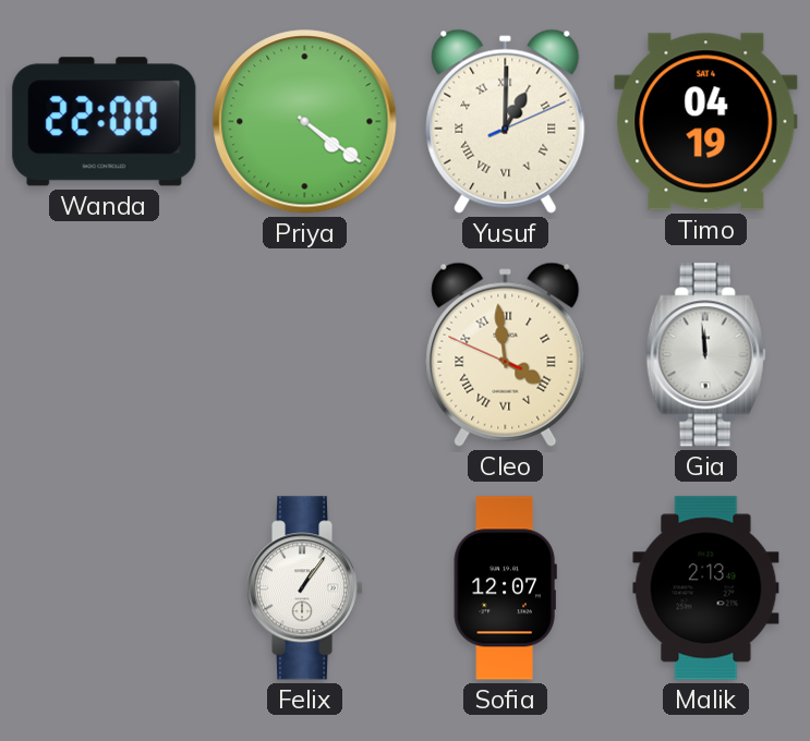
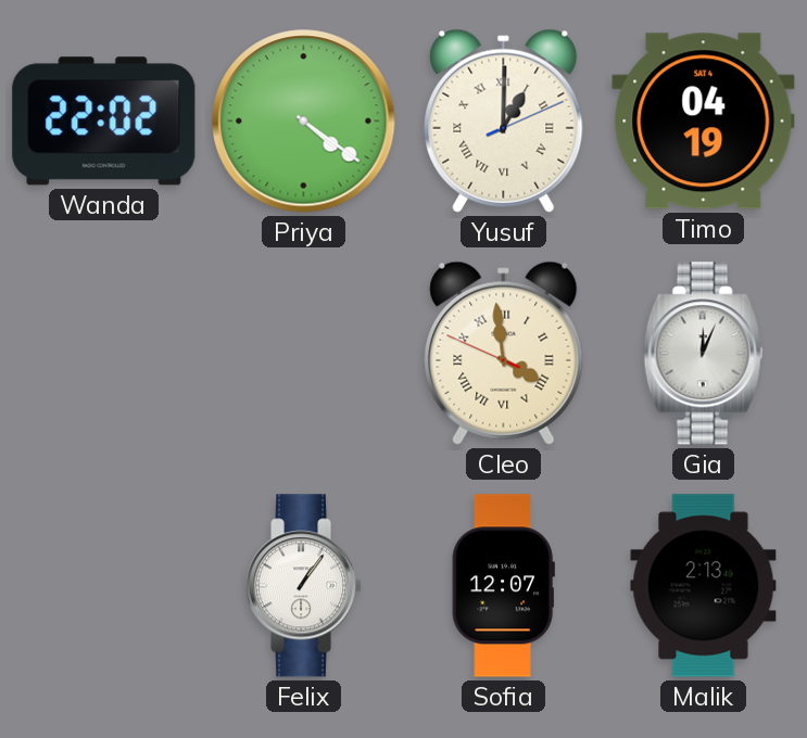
Wanda: 22:00 -> 22:02 (104, 122)
Gia: 11:59 -> 12:04 (704, 354)
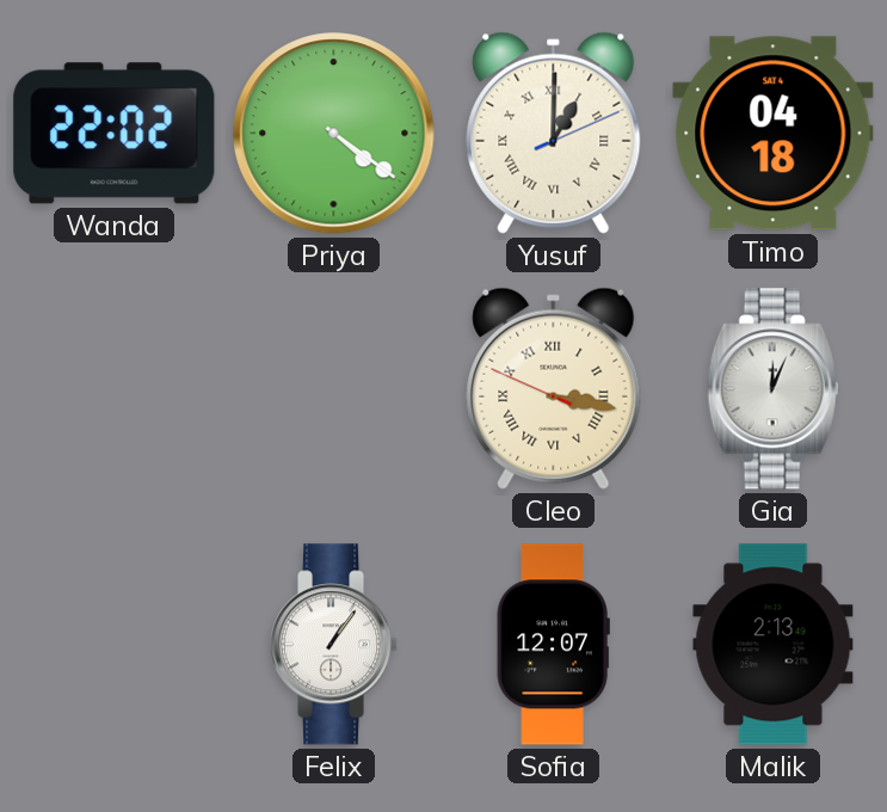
Timo: 04:19 -> 04:18 (774, 134)
Cleo: 3:58 -> 3:16 (554, 388)
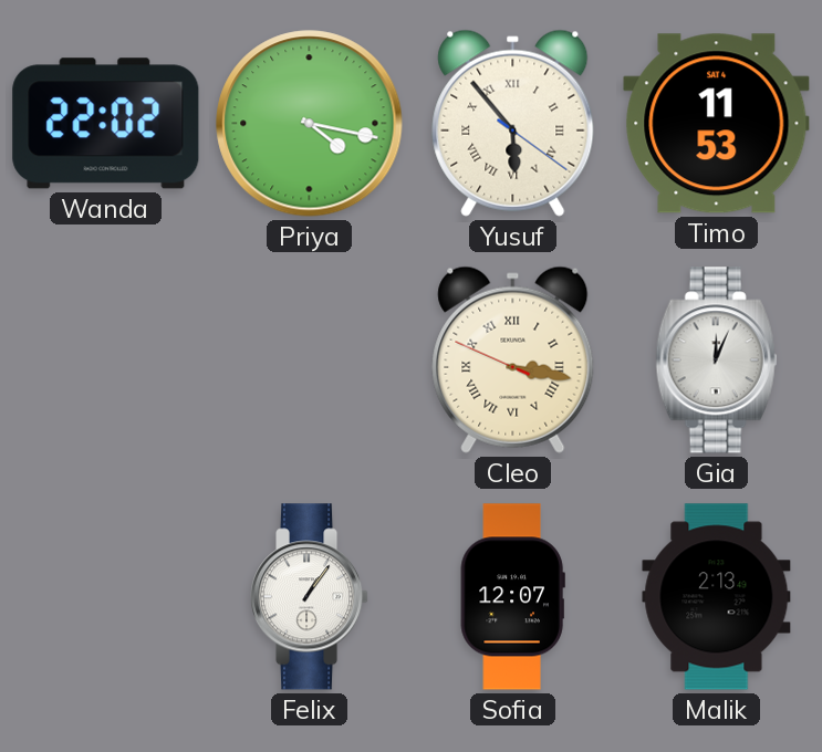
Priya: 4:21 -> 4:17 (310, 124)
Yusuf: 1:00 -> 5:53 (513, 123)
Timo: 04:18 -> 11:53 (717, 124)
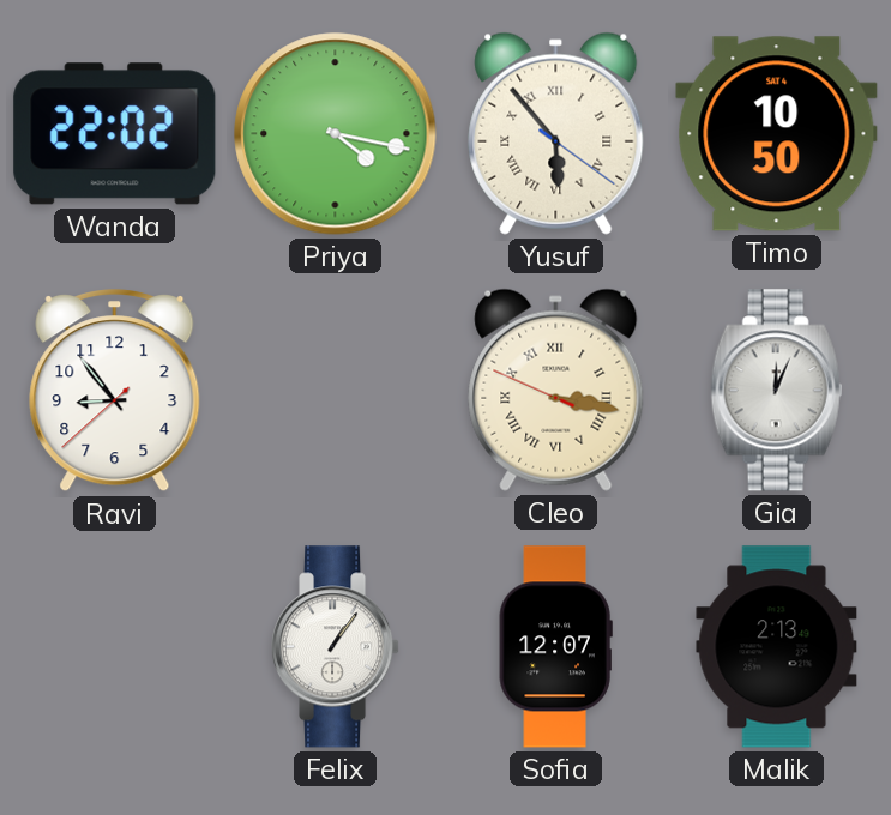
Timo: 11:53 -> 10:50 (777, 134)
Ravi: none -> 8:53 (115, 391)
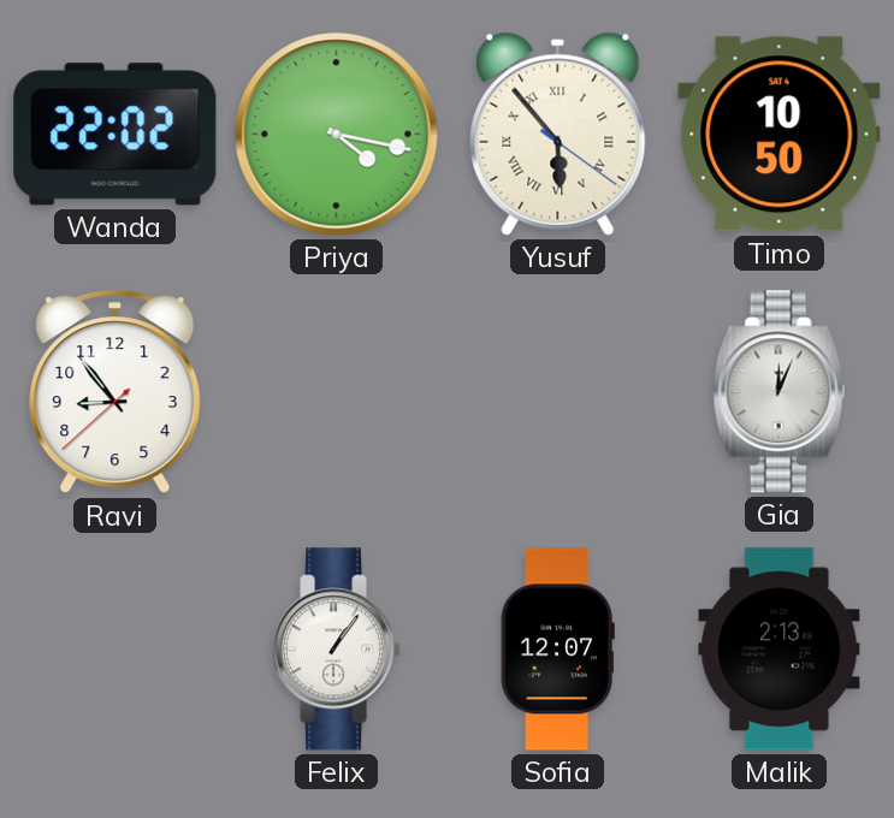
Cleo: 3:16 -> none (556, 390)
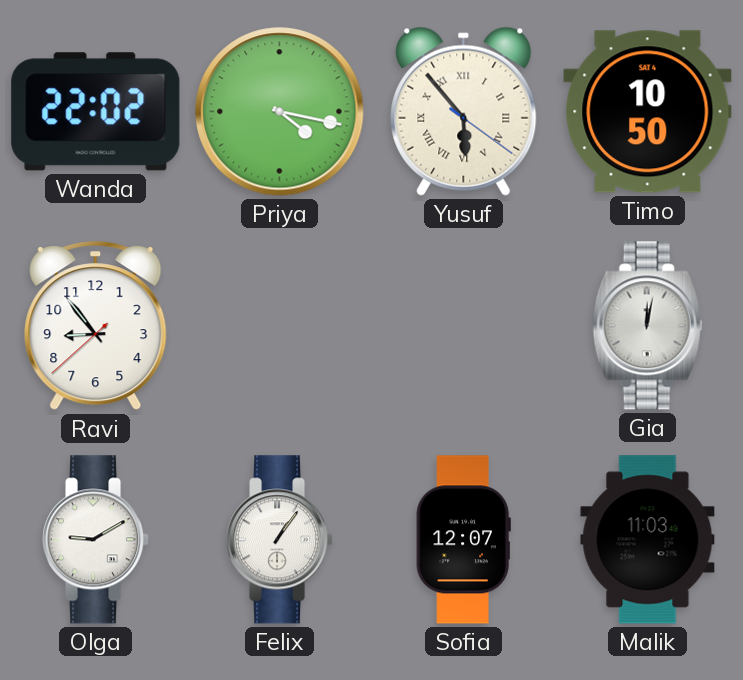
Gia: 12:04 -> 12:02 (648, 326)
Olga: none -> 9:10 (96, 540)
Malik: 2:13 -> 11:03 (648, 540)
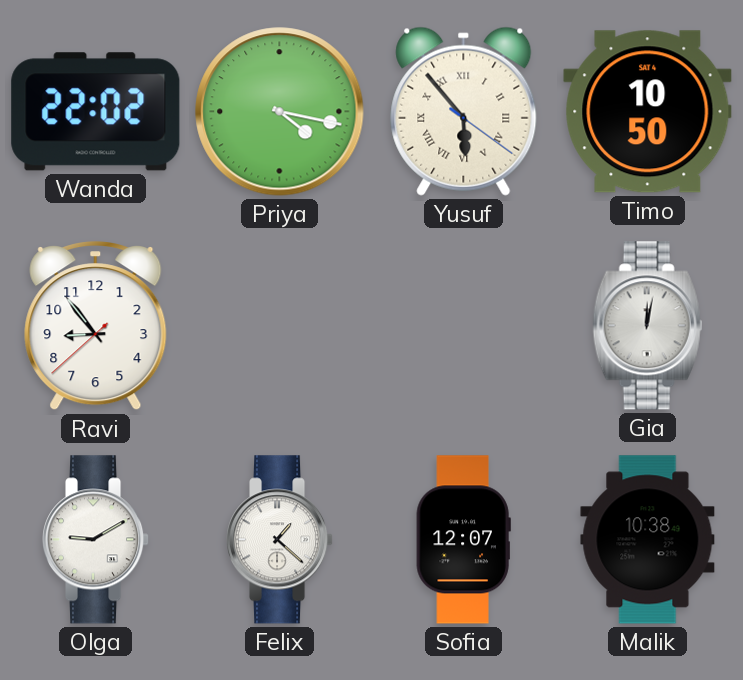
Felix: 1:06 -> 1:22 (280, 540)
Malik: 11:03 -> 10:38 (648, 540)
